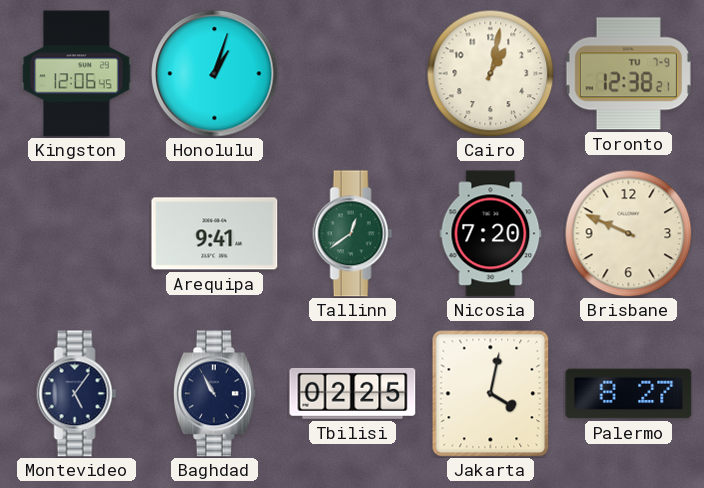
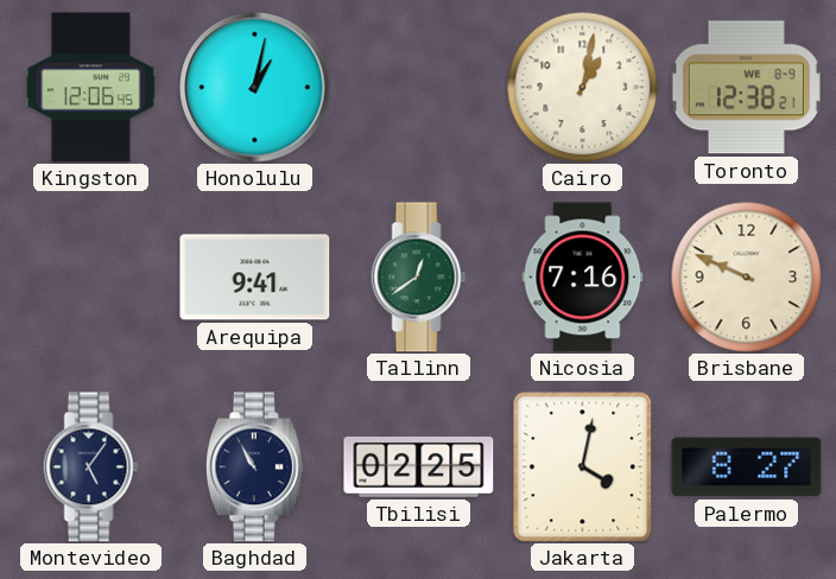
Honolulu: 1:03 -> 1:02 (255, 88)
Toronto date: TU 7-9 -> WE 8-9 (746, 88)
Nicosia: 7:20 -> 7:16 (583, 278)
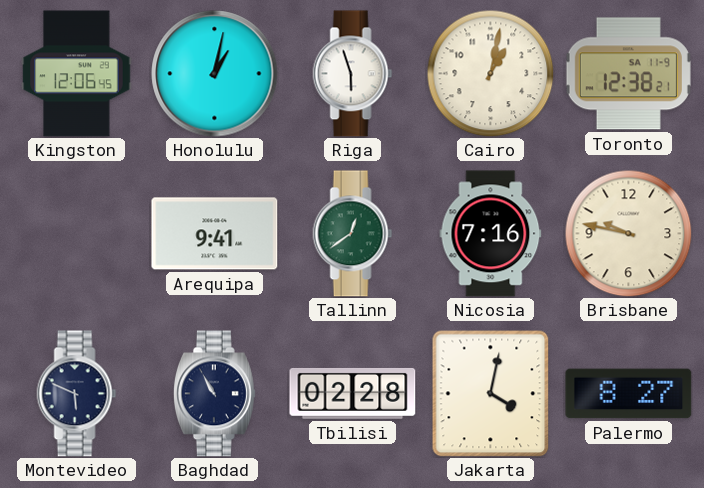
Riga: none -> 5:57 (353, 74)
Toronto date: WE 8-9 -> SA 11-9 (628, 74)
Brisbane: 9:49 -> 9:47 (628, 233)
Montevideo: 5:06 -> 5:49 (77, 394)
Tbilisi: 02:25 -> 02:28 (353, 393)
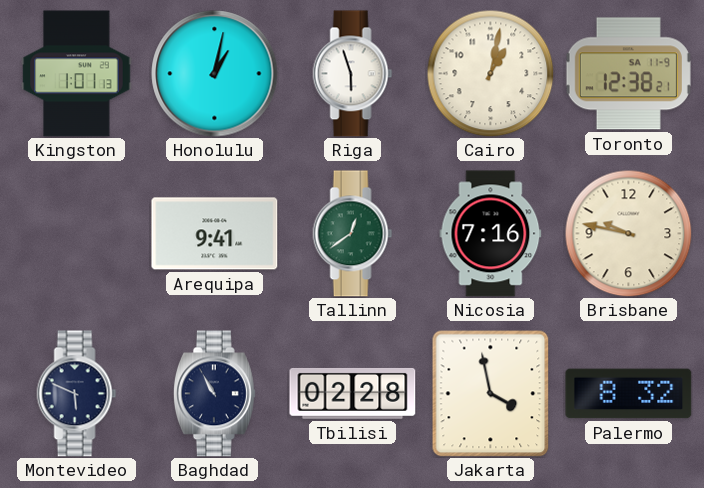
Kingston: 12:06 -> 1:01 (77, 74)
Jakarta: 4:02 -> 3:58 (491, 393)
Palermo: 8:27 -> 8:32 (629, 394)
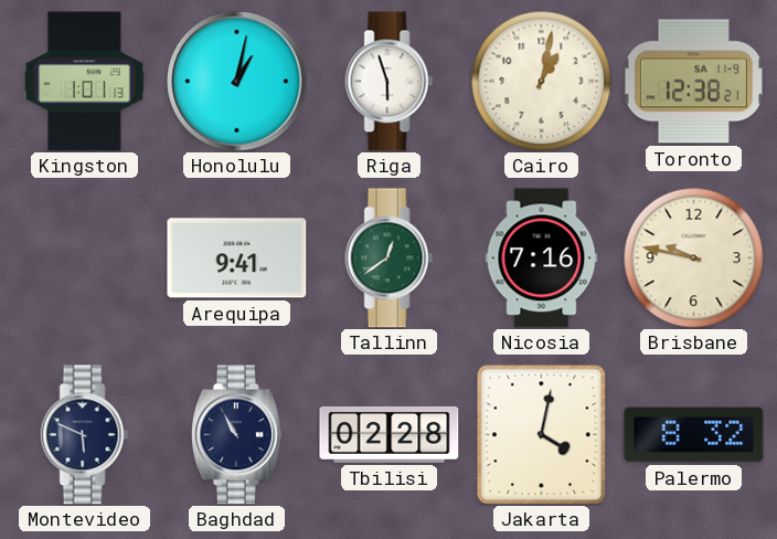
Jakarta: 3:58 -> 4:02 (542, 434)
